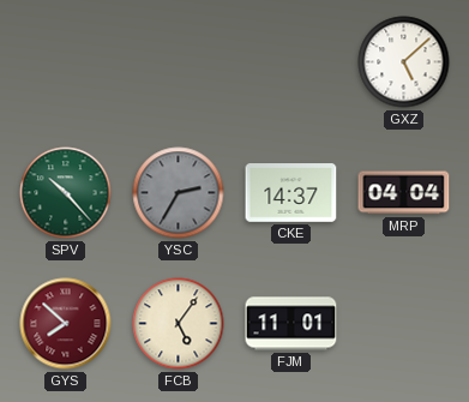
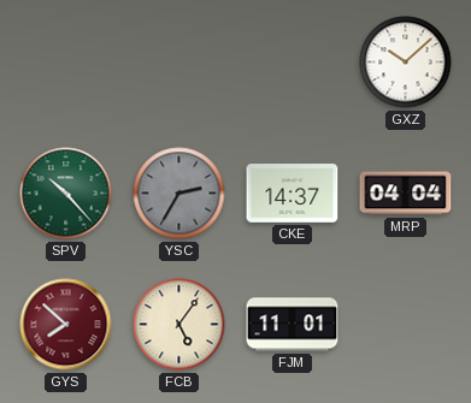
GXZ: 5:08 -> 10:08 (406, 63)
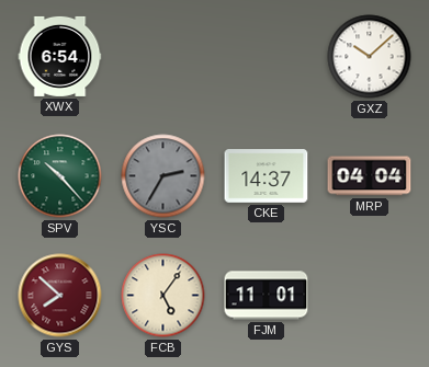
XWX: none -> 6:54 (60, 56)
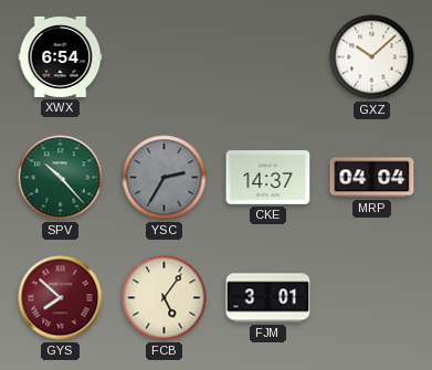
FJM: 11:01 -> 3:01 (268, 298)
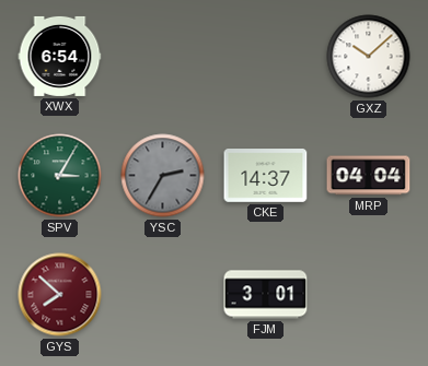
SPV: 10:23 -> 3:05 (60, 176)
FCB: 5:06 -> none (165, 298)
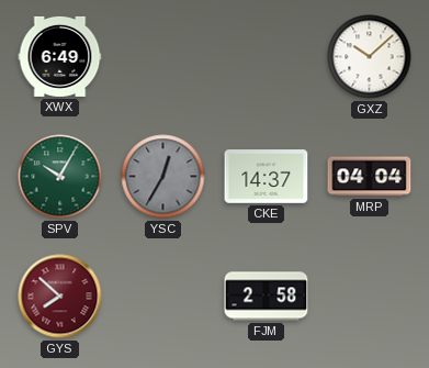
XWX: 6:54 -> 6:49 (60, 56)
SPV: 3:05 -> 10:05 (60, 177)
YSC: 2:35 -> 12:35 (163, 177)
FJM: 3:01 -> 2:58 (267, 297)
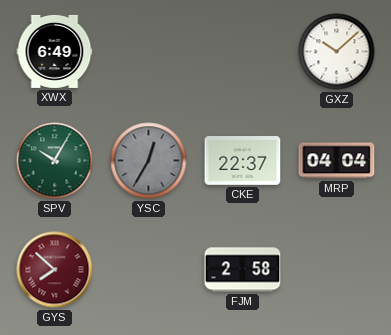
CKE: 14:37 -> 22:37 (243, 161)
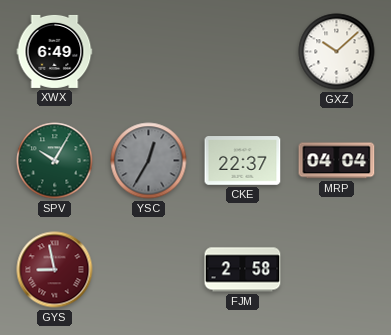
GYS: 7:52 -> 8:58 (55, 270)
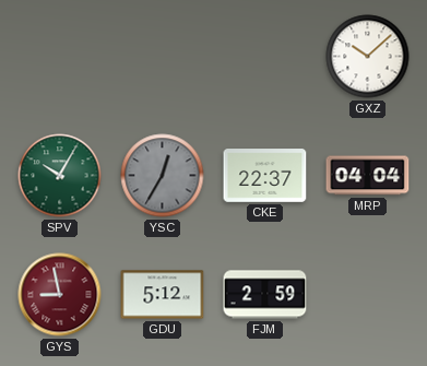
XWX: 6:49 -> none (55, 51)
GDU: none -> 5:12 (163, 295)
FJM: 2:58 -> 2:59 (265, 295)
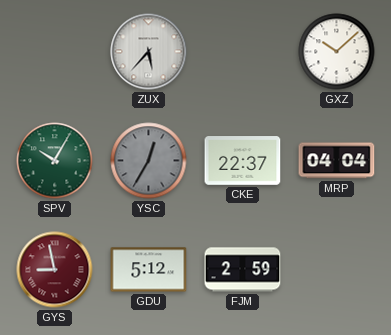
ZUX: none -> 5:37 (149, 52)
